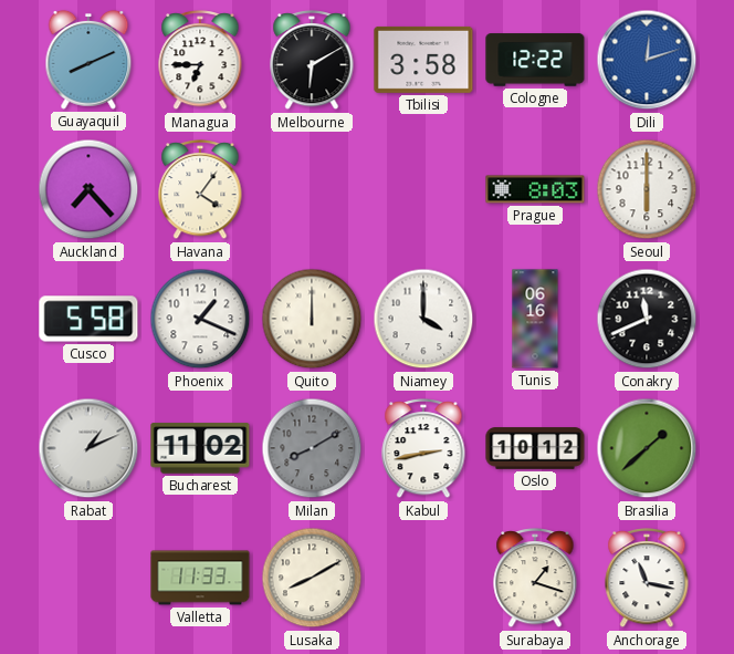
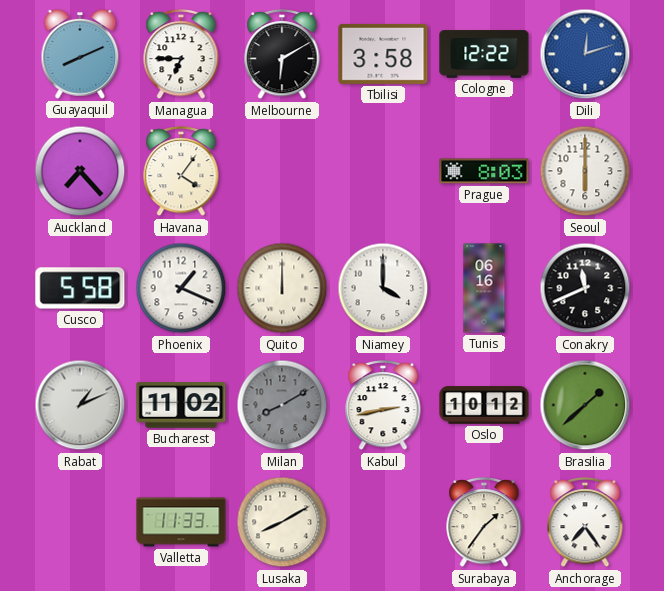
Surabaya: 1:18 -> 1:36 (484, 523)
Anchorage: 11:17 -> 7:24 (585, 523)
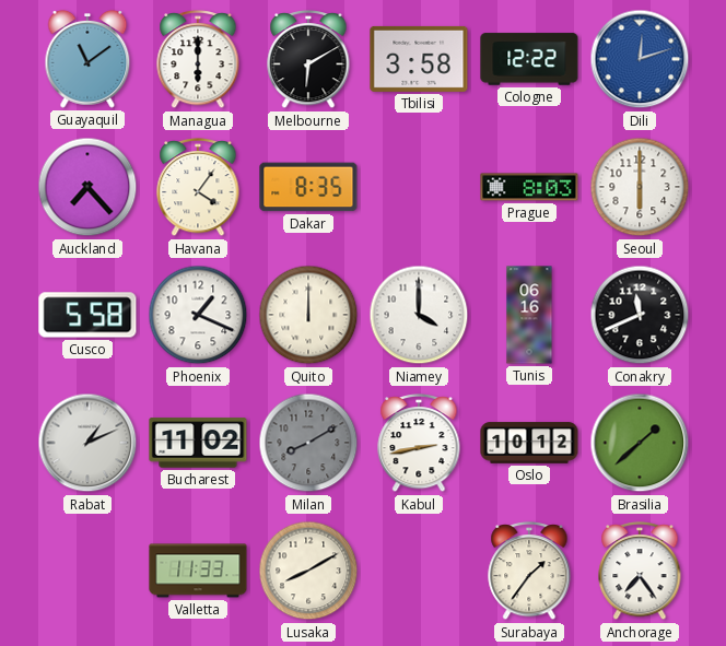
Guayaquil: 8:11 -> 11:09 (87, 59)
Managua: 6:45 -> 6:00 (198, 60)
Dakar: none -> 8:35 (308, 187)
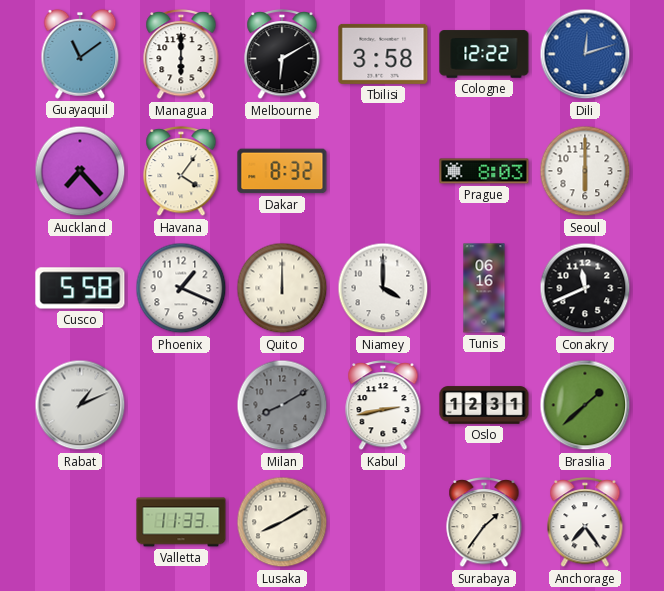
Dakar: 8:35 -> 8:32 (282, 171)
Bucharest: 11:02 -> none (198, 443)
Oslo: 10:12 -> 12:31 (484, 405)
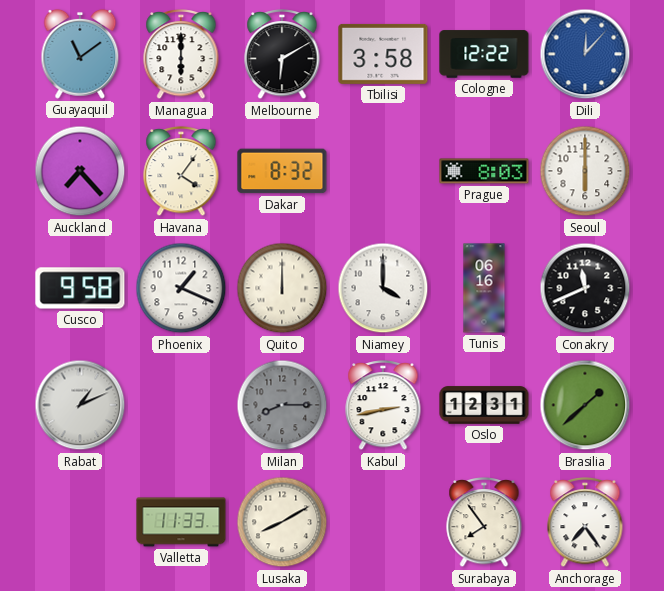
Dili: 12:12 -> 12:07 (585, 54)
Cusco: 5:58 -> 9:58 (80, 288)
Milan: 8:10 -> 8:15 (282, 405)
Surabaya: 1:36 -> 7:54 (484, 523)
